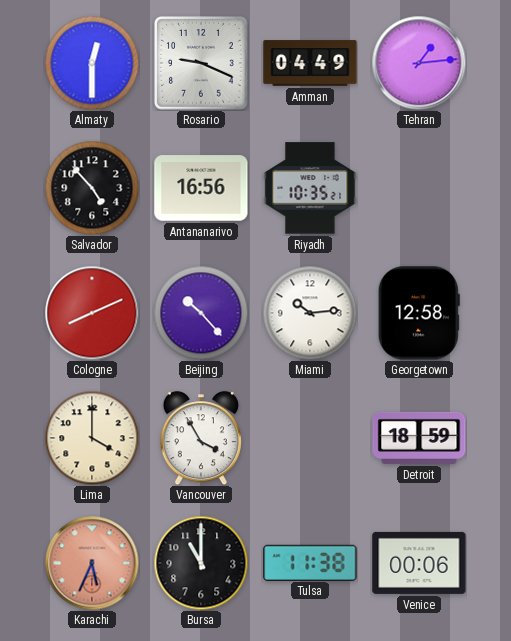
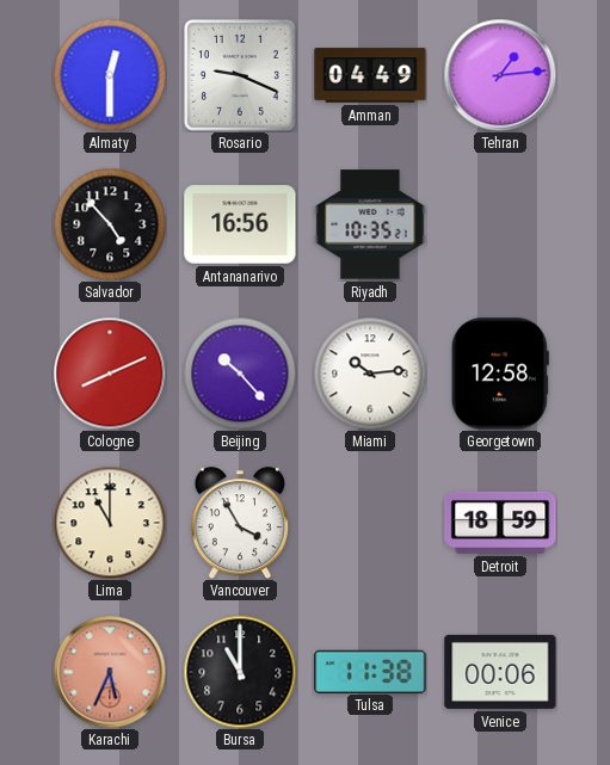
Lima: 4:00 -> 11:00 (110, 523)
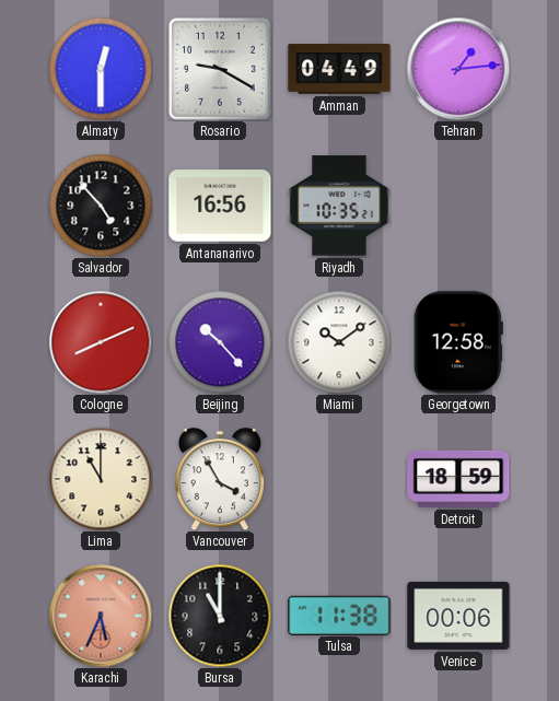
Rosario: 9:19 -> 9:20 (221, 70)
Miami: 10:14 -> 10:09 (339, 342)
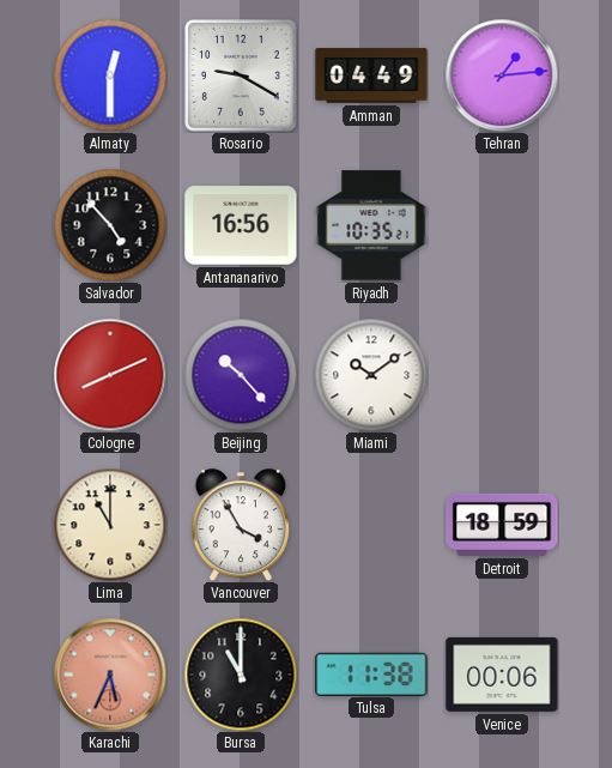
Georgetown: 12:58 -> none (458, 342)
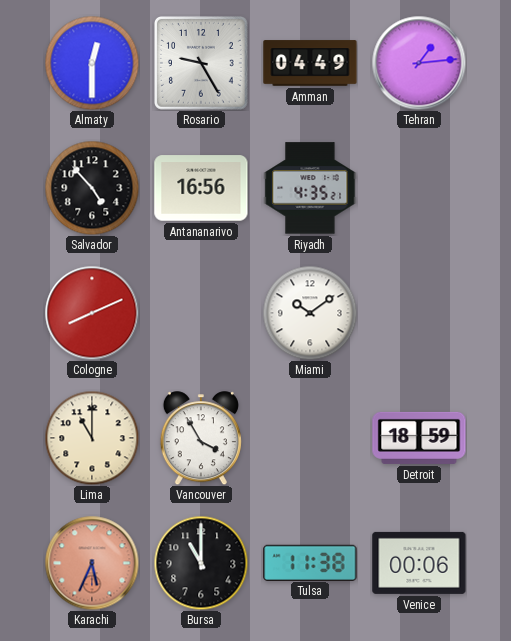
Rosario: 9:20 -> 9:25 (202, 64)
Riyadh: 10:35 -> 4:35 (310, 188)
Beijing: 10:23 -> none (241, 375)
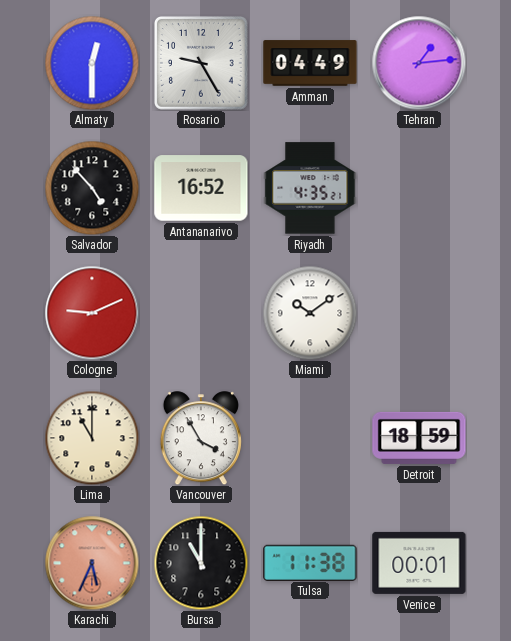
Antananarivo: 16:56 -> 16:52 (201, 188)
Cologne: 8:11 -> 9:11 (92, 313)
Venice: 00:06 -> 00:01 (419, 563)
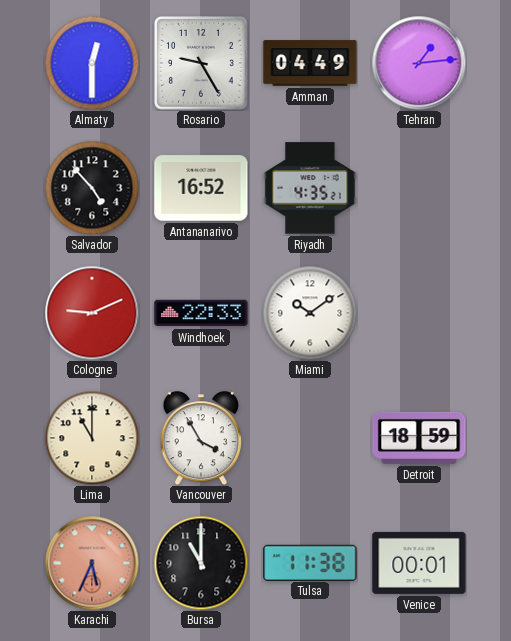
Windhoek: none -> 22:33 (201, 313)
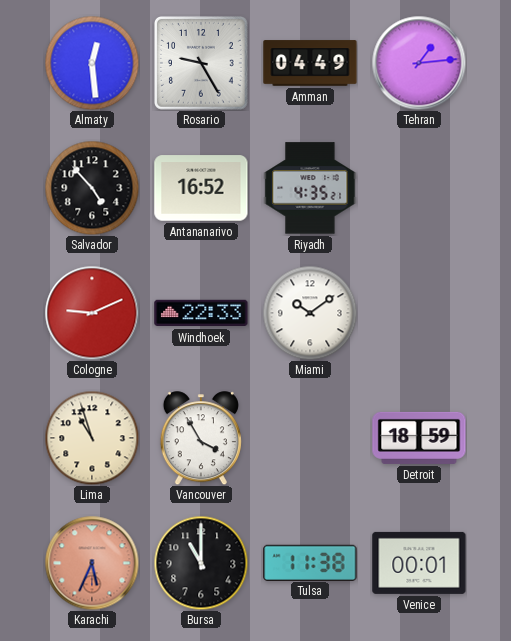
Almaty: 12:30 -> 12:29 (92, 63)
Lima: 11:00 -> 10:57 (92, 438)
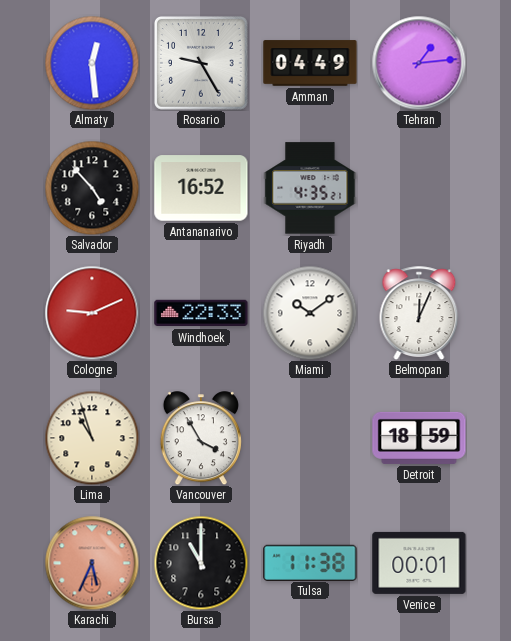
Belmopan: none -> 12:04 (419, 313)
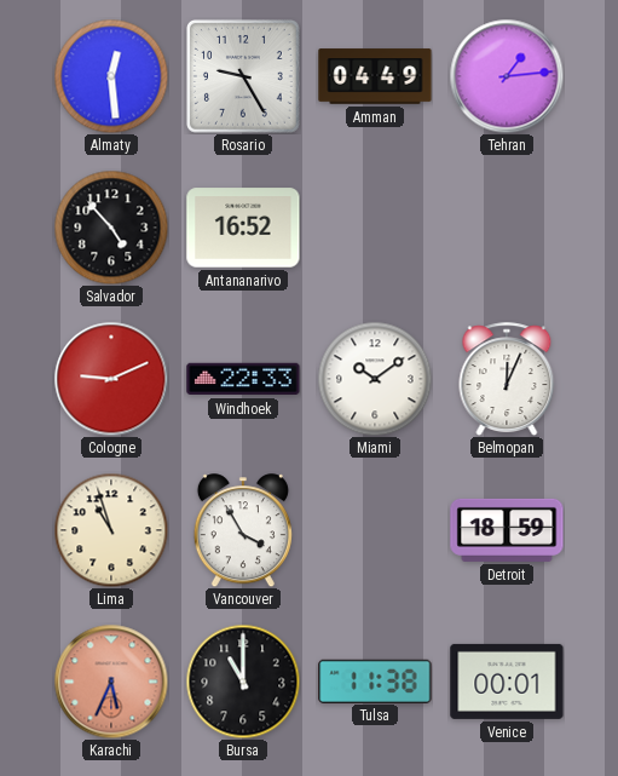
Riyadh: 4:35 -> none (310, 188)
